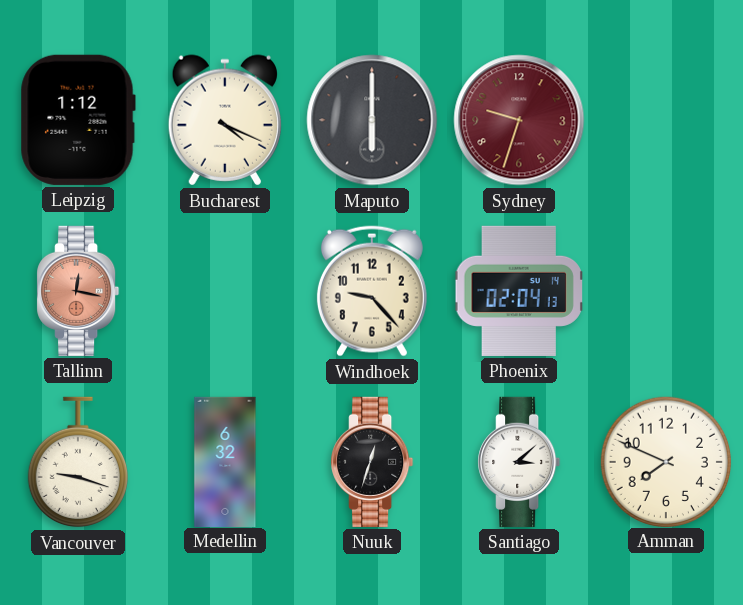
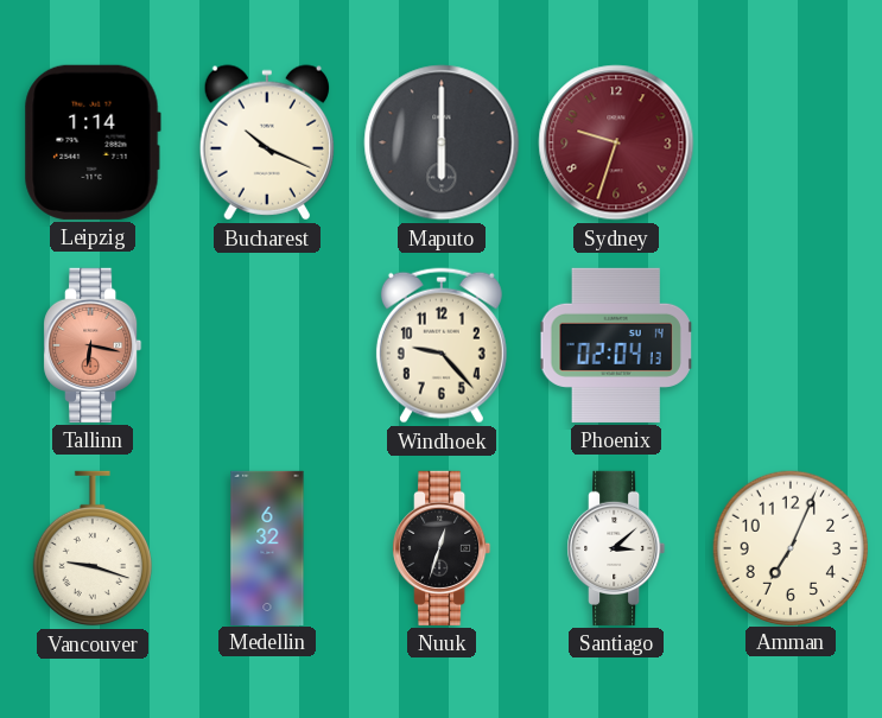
Leipzig: 1:12 -> 1:14 (93, 142)
Bucharest: 4:19 -> 10:19 (266, 142)
Tallinn: 12:17 -> 6:17 (93, 345)
Amman: 7:49 -> 7:04 (789, 547)
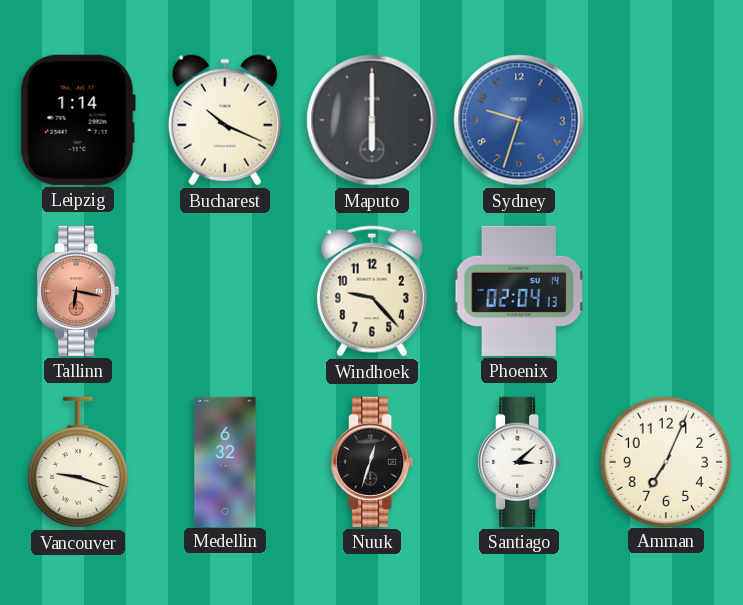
Sydney dial: burgundy -> blue (519, 120)
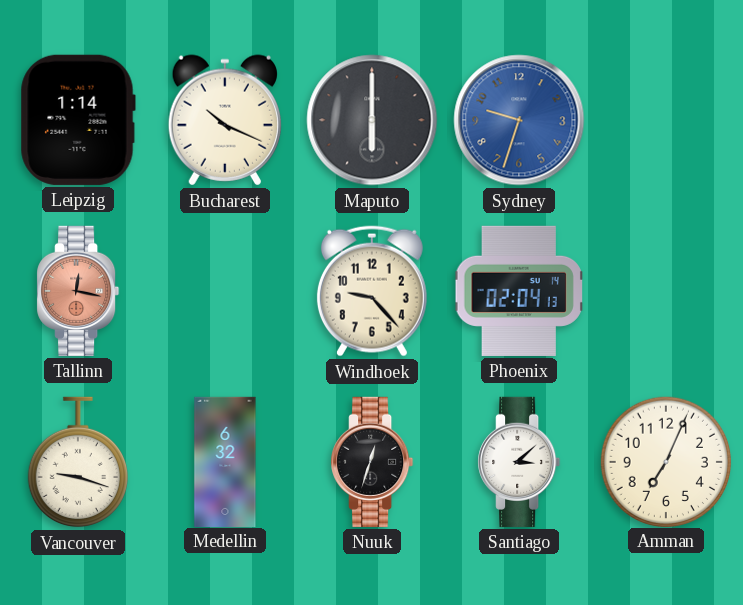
Tallinn: 6:17 -> 12:17 (78, 291)
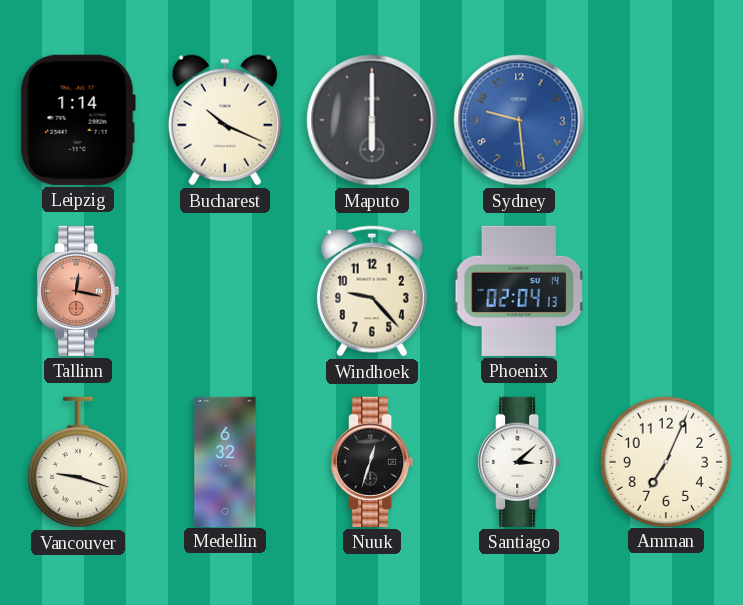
Sydney: 9:33 -> 9:29 (519, 120)
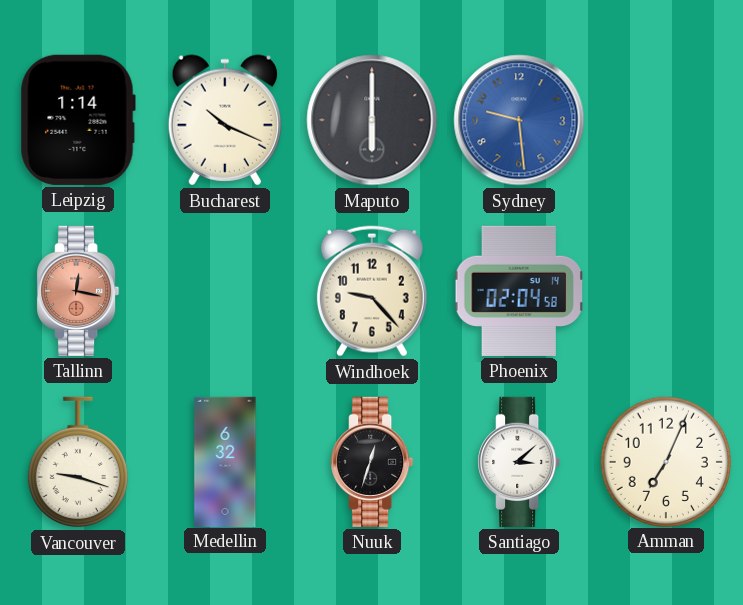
Phoenix: 02:04:13 -> 02:04:58 (519, 291)
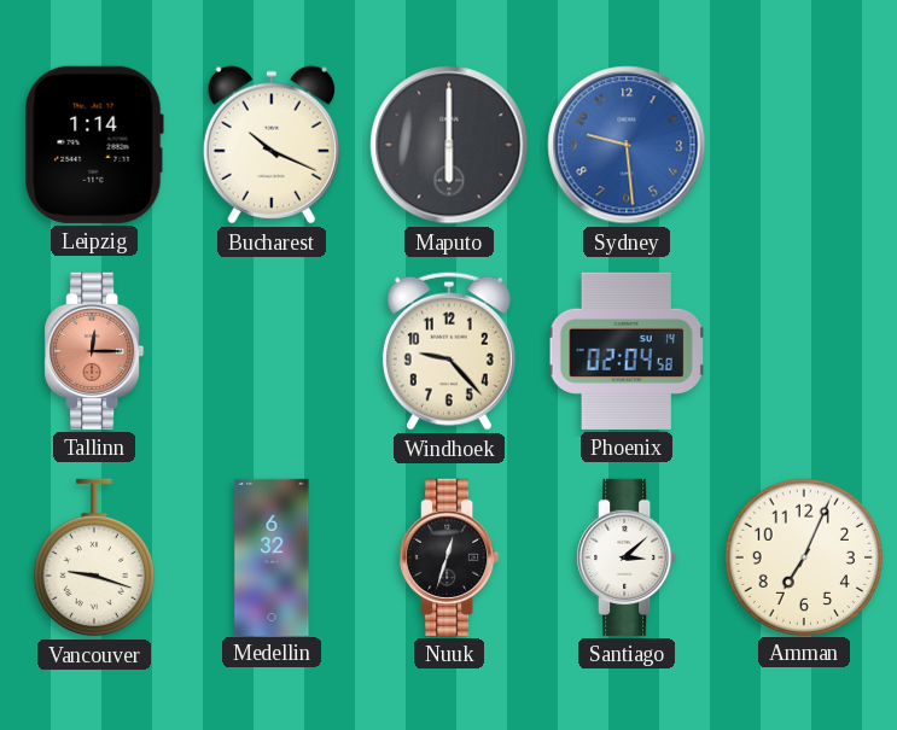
Tallinn: 12:17 -> 12:15 (94, 351)
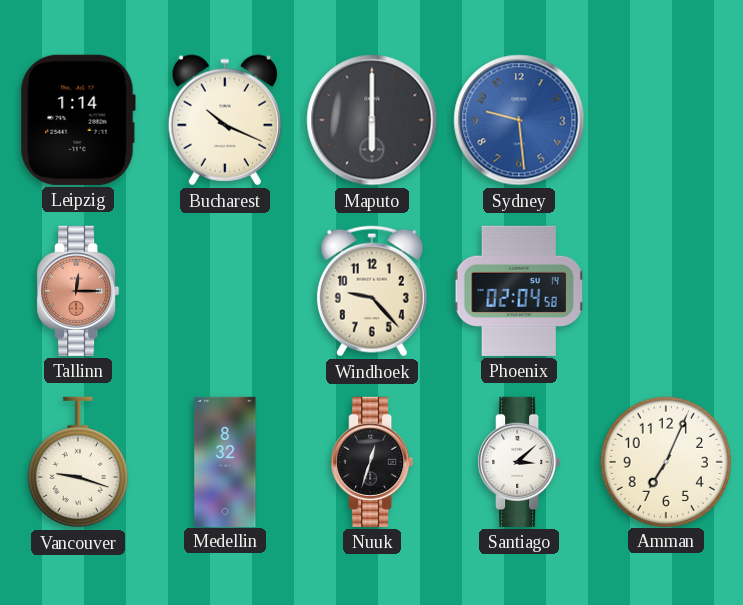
Medellin: 6:32 -> 8:32 (225, 461)
